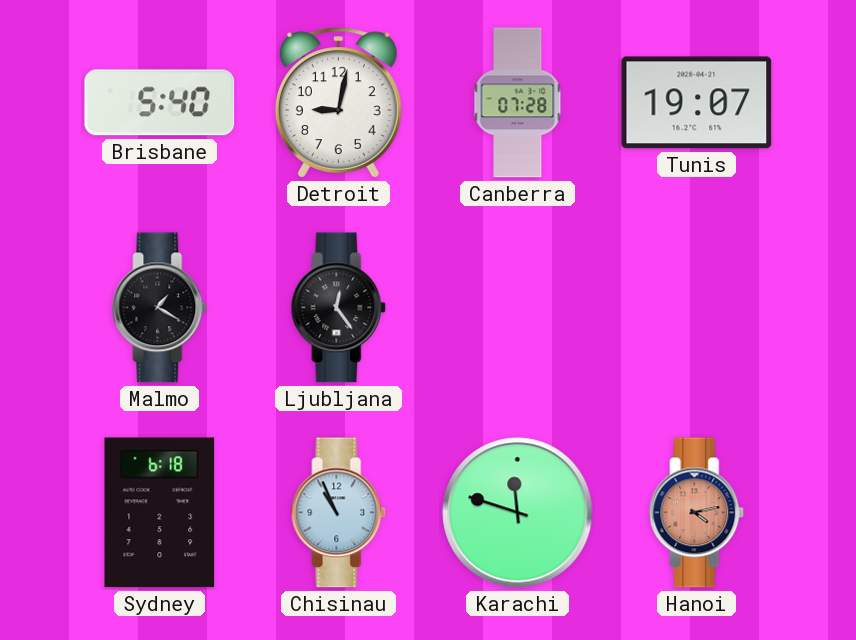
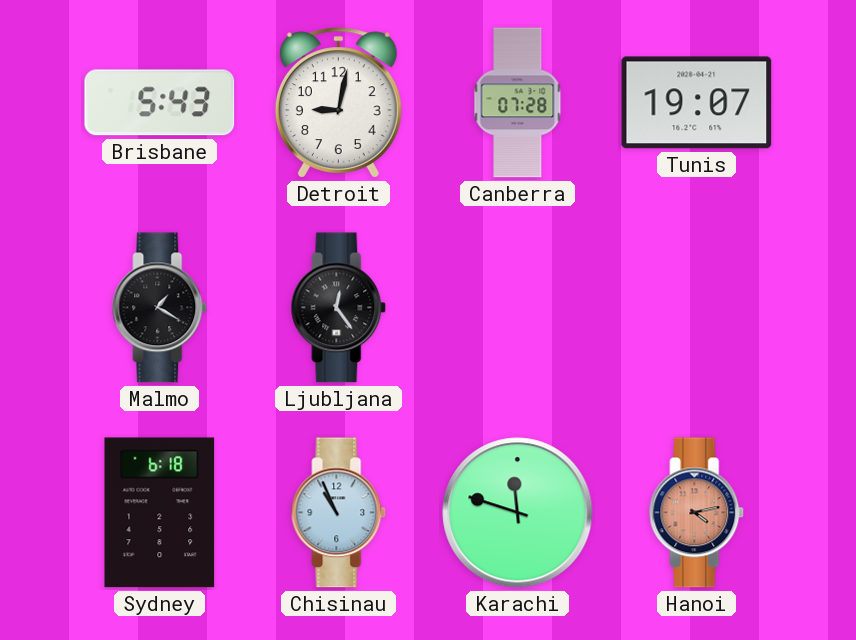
Brisbane: 5:40 -> 5:43 (160, 103)
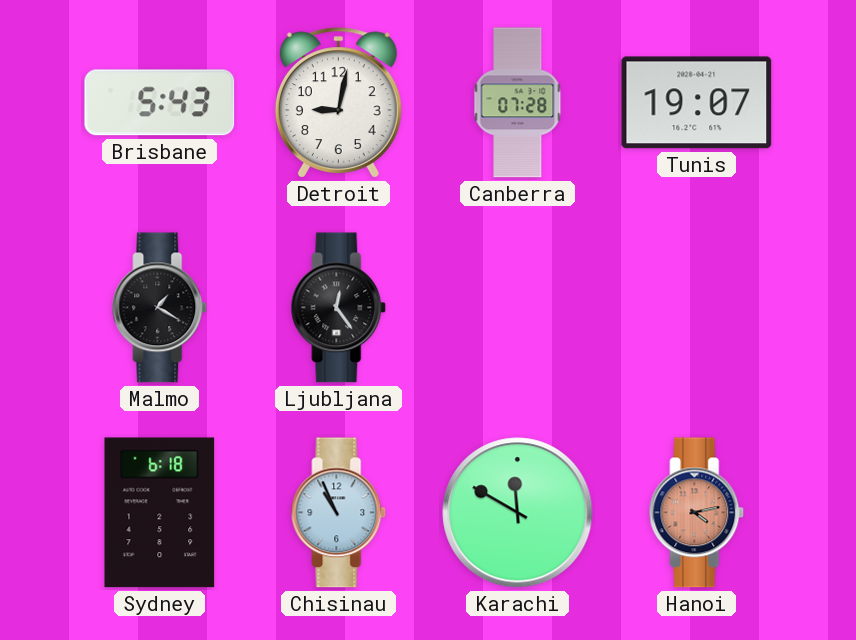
Karachi: 11:48 -> 11:50 (518, 513)
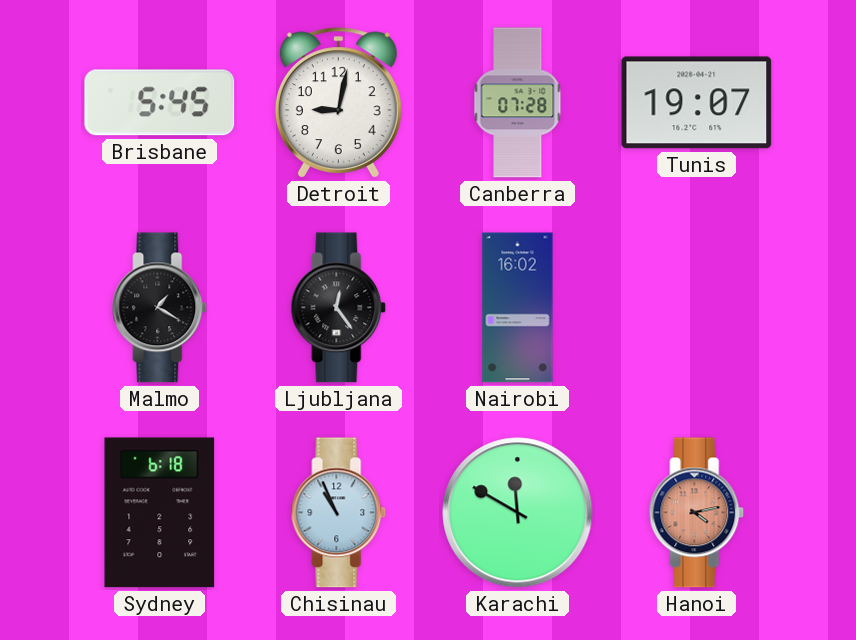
Brisbane: 5:43 -> 5:45 (160, 103)
Nairobi: none -> 16:02 (518, 308)
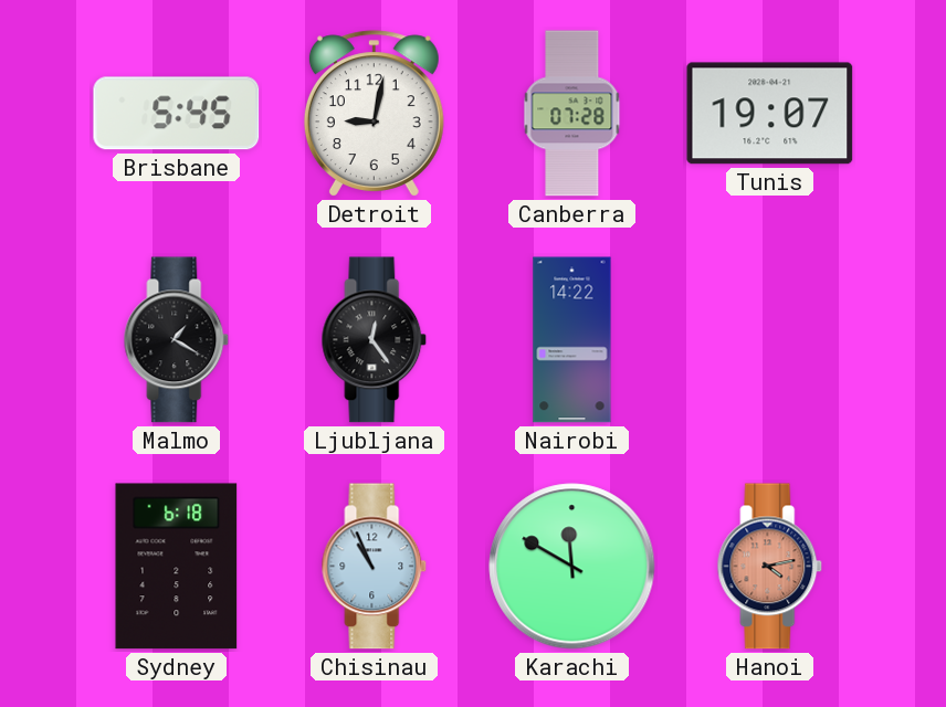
Nairobi: 16:02 -> 14:22 (572, 340)
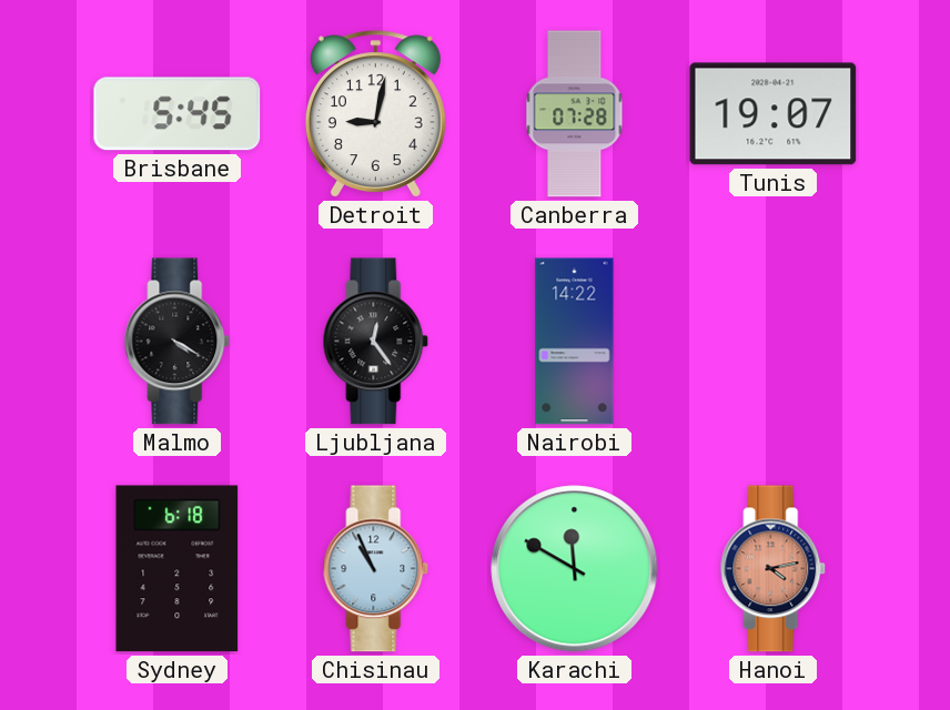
Malmo: 1:20 -> 4:20 (178, 342)
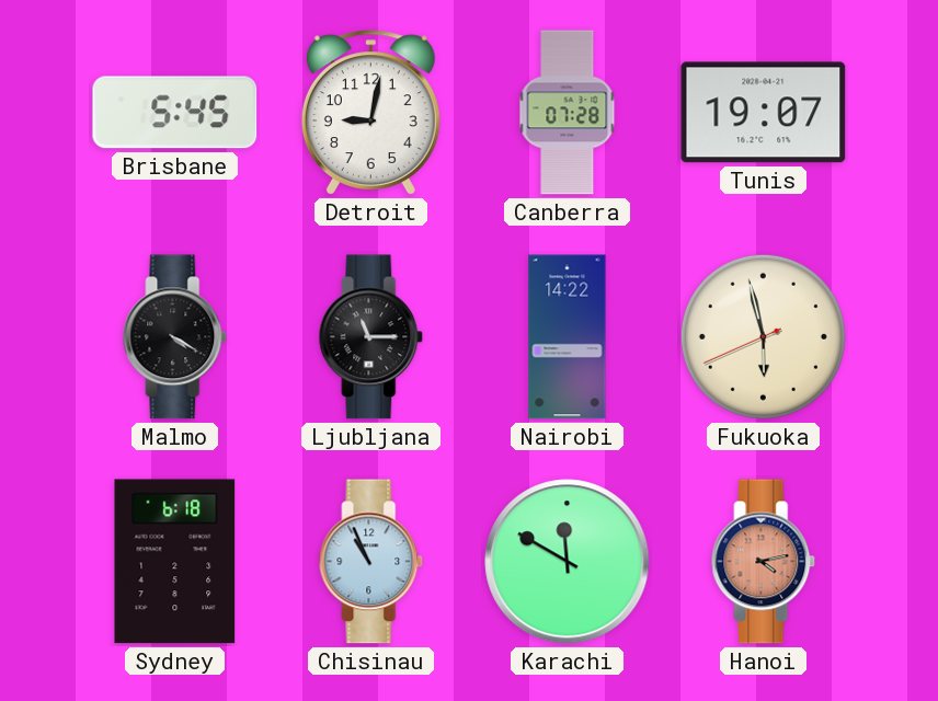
Ljubljana: 12:24 -> 11:15 (371, 337)
Fukuoka: none -> 5:57 (763, 336)
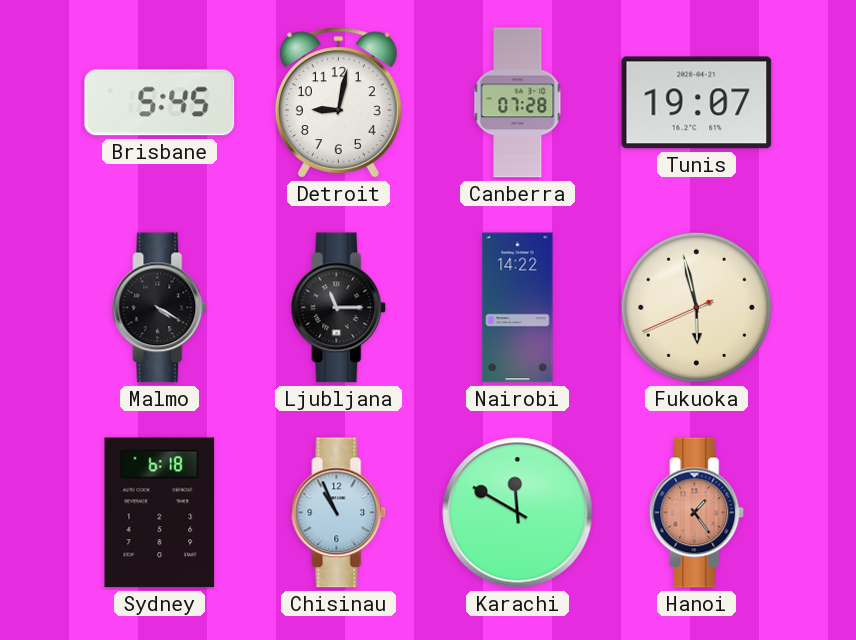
Hanoi: 4:13 -> 1:24 (697, 513)
